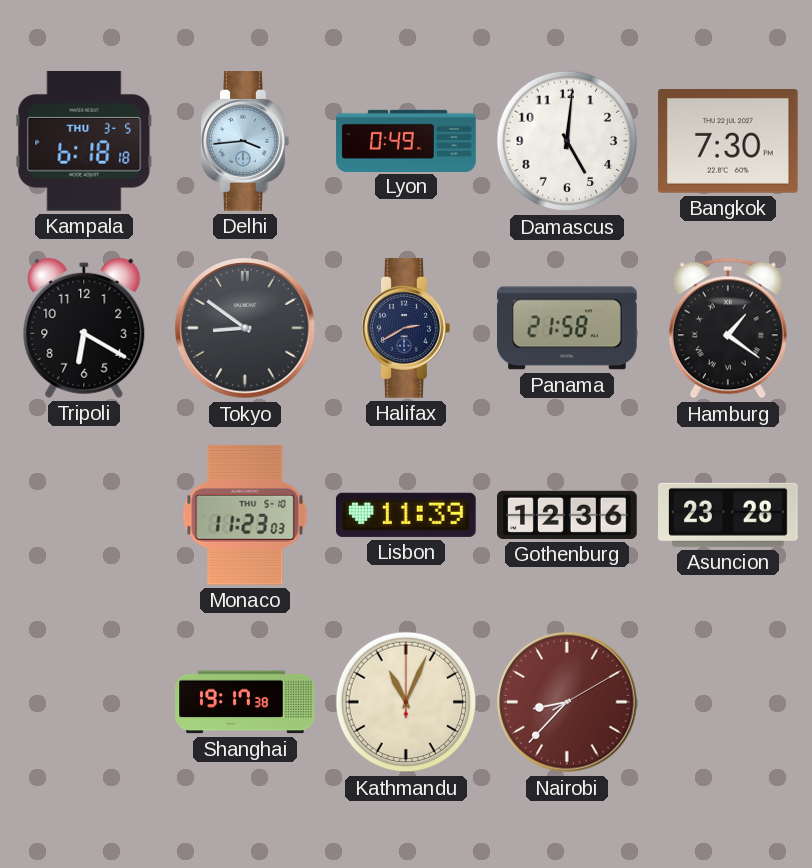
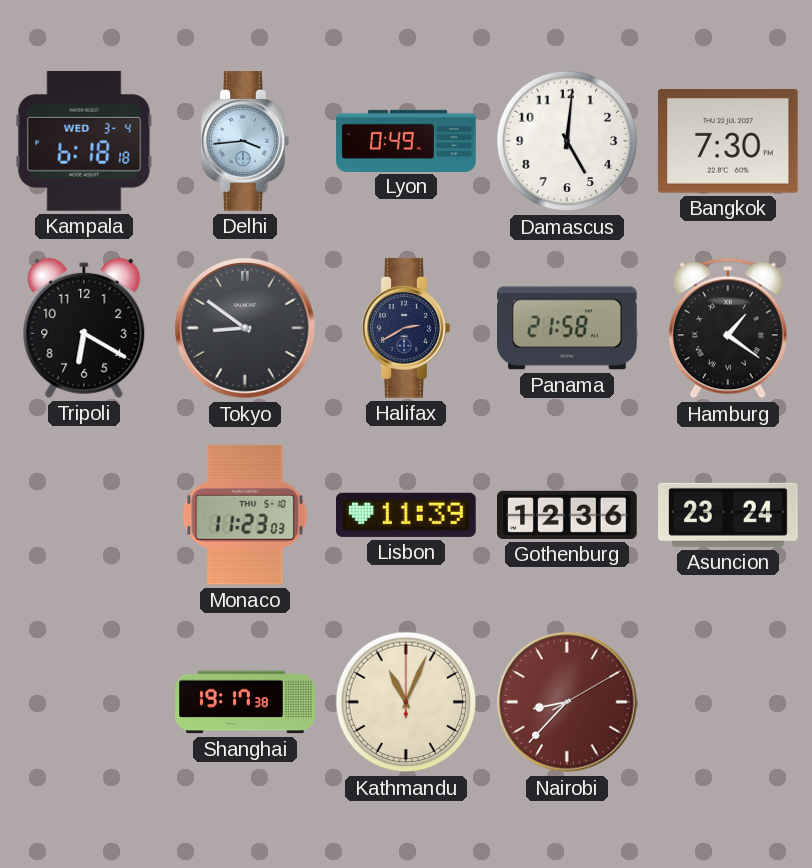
Kampala date: THU 3-5 -> WED 3-4 (84, 141)
Asuncion: 23:28 -> 23:24 (728, 515)
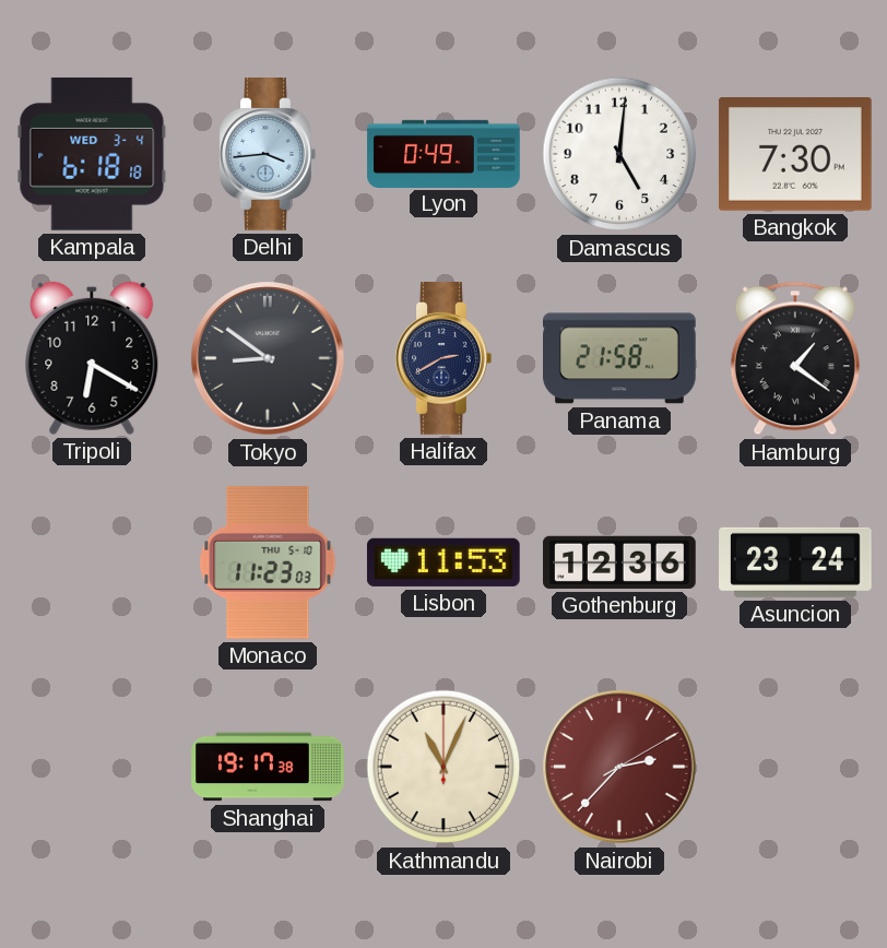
Lisbon: 11:39 -> 11:53 (443, 562)
Nairobi: 8:37 -> 2:37 (619, 767)
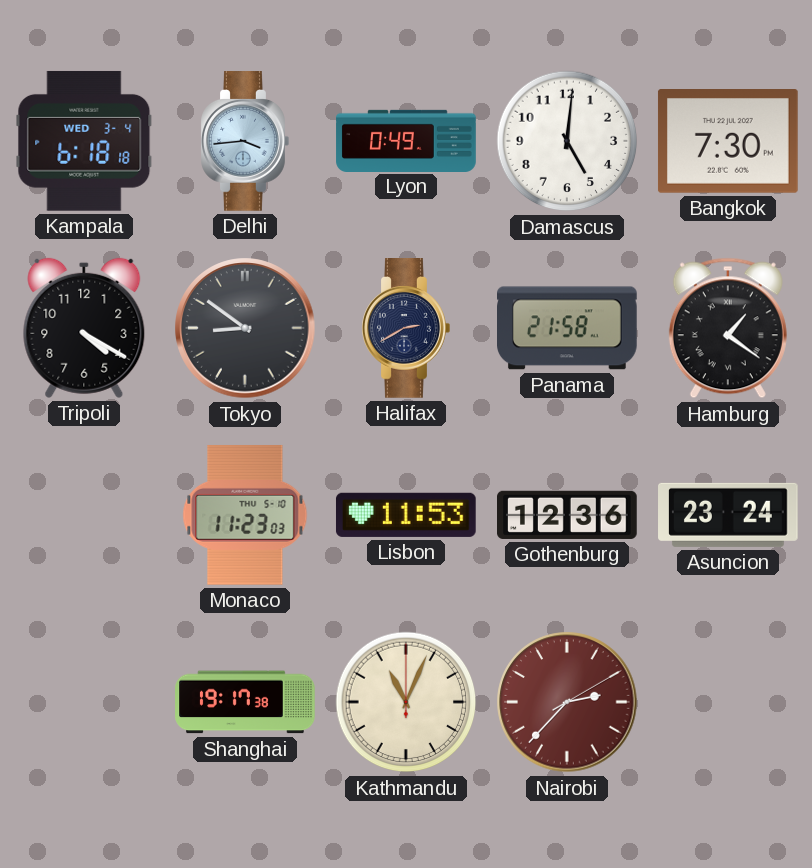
Tripoli: 6:20 -> 4:20 (84, 328)
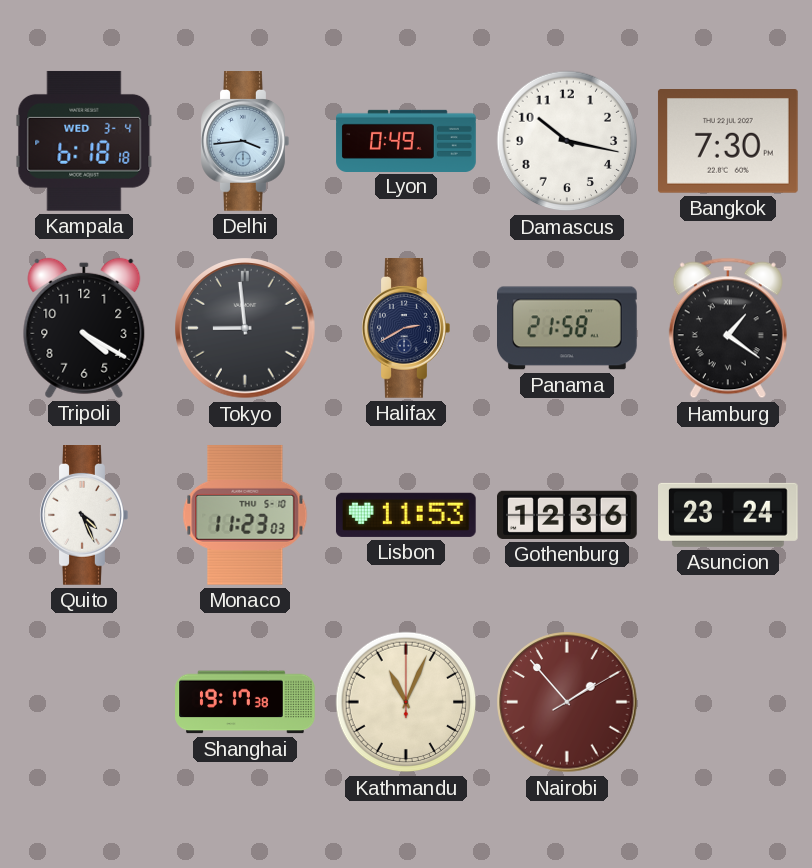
Damascus: 5:01 -> 10:17 (567, 141)
Tokyo: 8:51 -> 8:59 (245, 328)
Quito: none -> 4:26 (84, 516)
Nairobi: 2:37 -> 1:53 (567, 702)
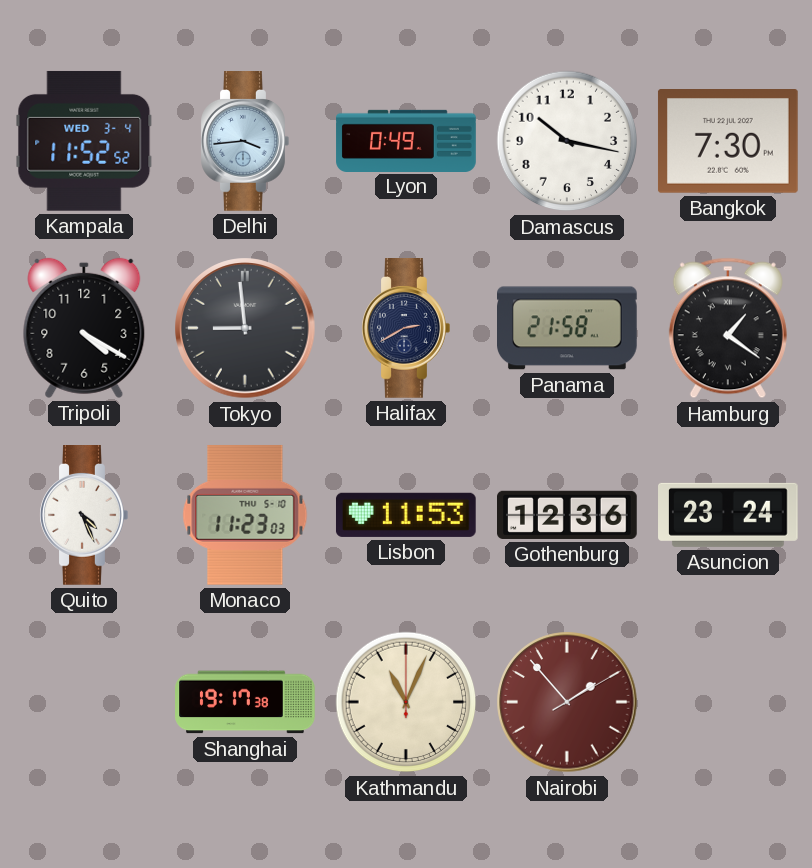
Kampala: 6:18 -> 11:52 (84, 141)
